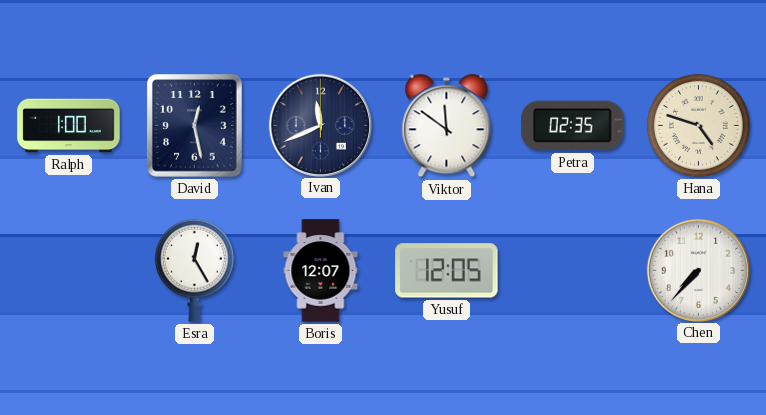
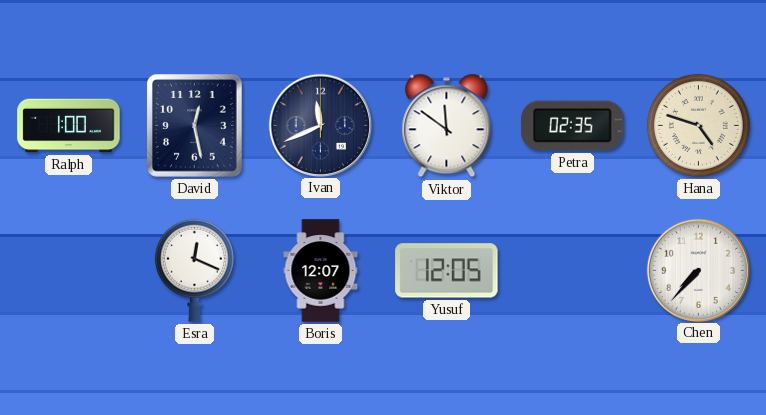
Esra: 12:25 -> 12:19 (194, 270)
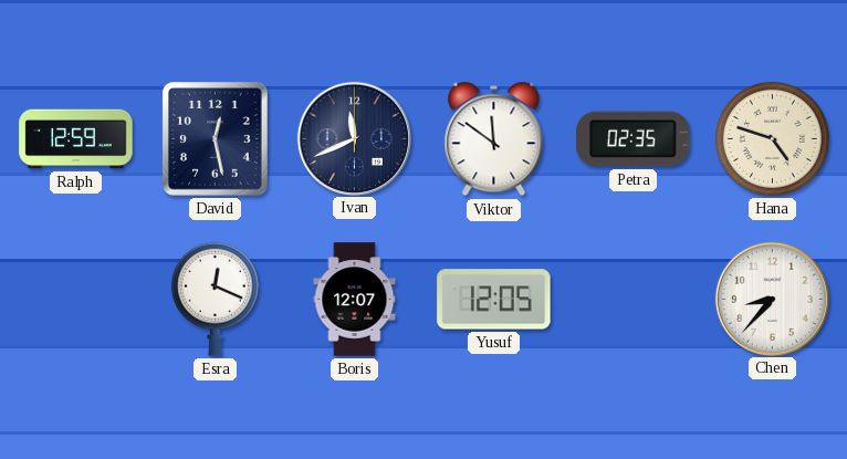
Ralph: 1:00 -> 12:59 (76, 139)
Chen: 7:37 -> 8:37 (772, 299)
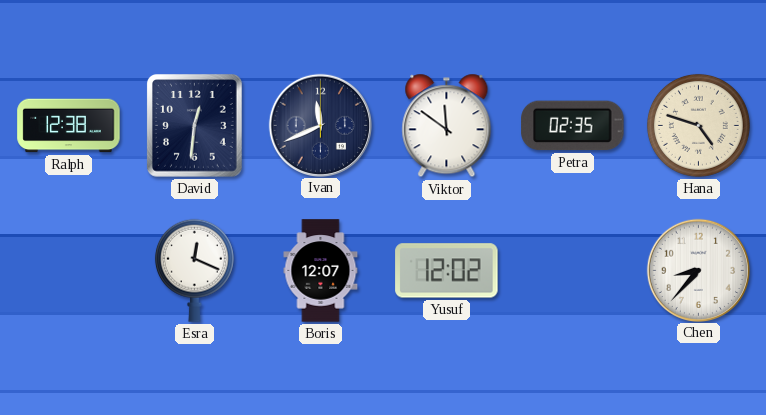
Ralph: 12:59 -> 12:38 (69, 126)
David: 12:28 -> 12:31 (195, 126)
Yusuf: 12:05 -> 12:02 (447, 271)
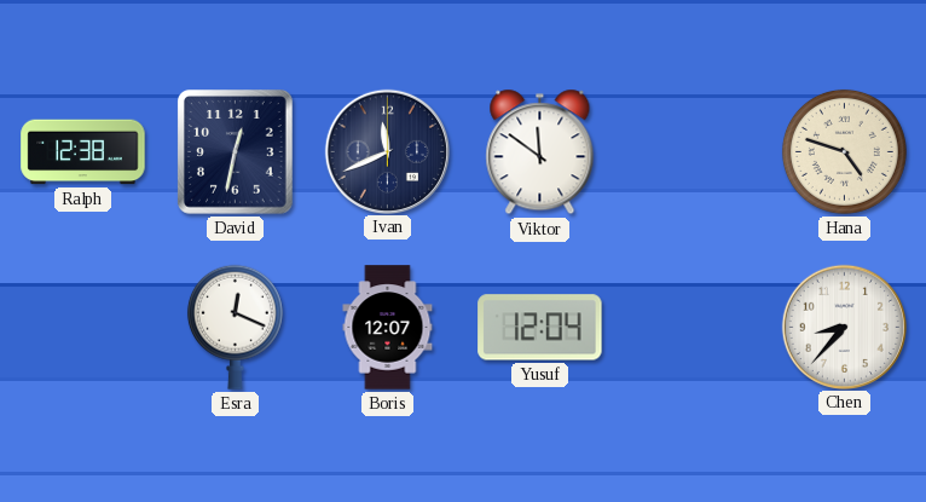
David: 12:31 -> 12:32 (236, 152)
Petra: 02:35 -> none (573, 126)
Yusuf: 12:02 -> 12:04 (540, 328)
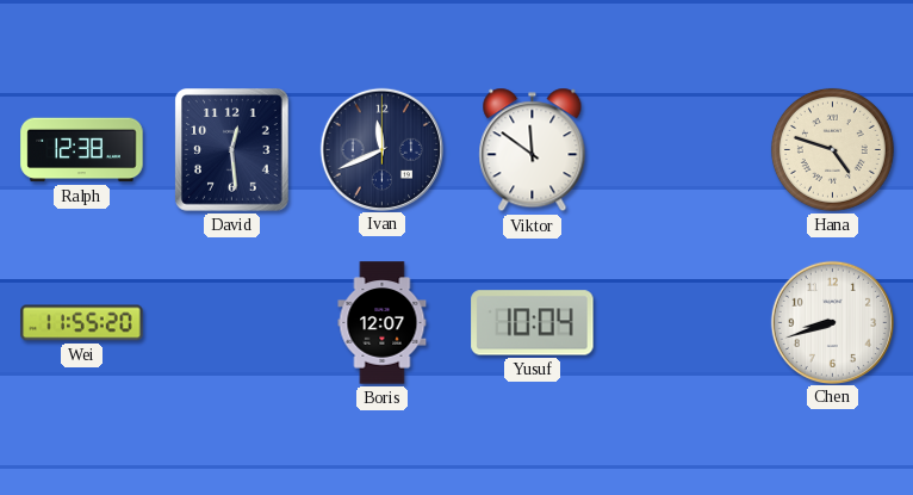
David: 12:32 -> 12:29 (232, 150)
Wei: none -> 11:55 (82, 323)
Esra: 12:19 -> none (235, 327)
Yusuf: 12:04 -> 10:04 (533, 323)
Chen: 8:37 -> 8:42 (832, 322)
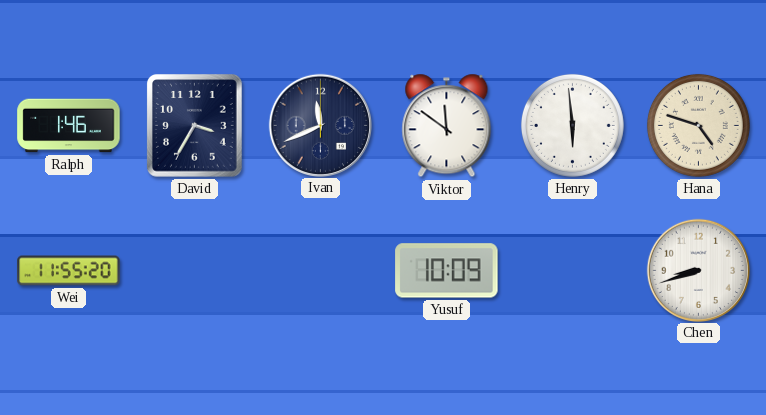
Ralph: 12:38 -> 1:46 (69, 126)
David: 12:29 -> 3:35 (195, 126)
Henry: none -> 5:59 (572, 125)
Boris: 12:07 -> none (383, 323)
Yusuf: 10:04 -> 10:09 (447, 271)
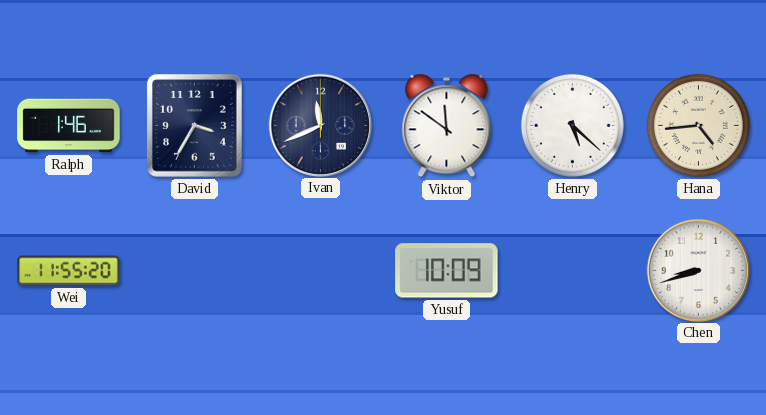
Henry: 5:59 -> 5:22 (572, 125)
Hana: 4:48 -> 4:44 (698, 125)
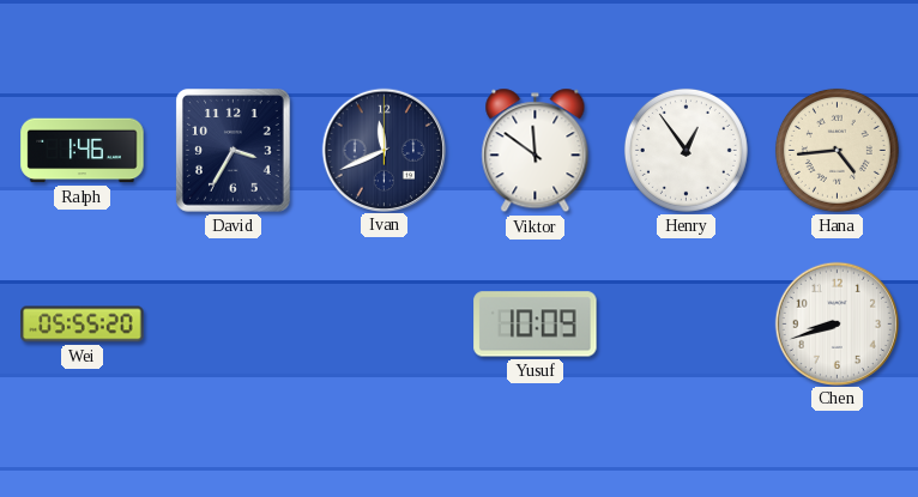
Henry: 5:22 -> 12:54 (686, 150)
Wei: 11:55 -> 05:55 (83, 325)
